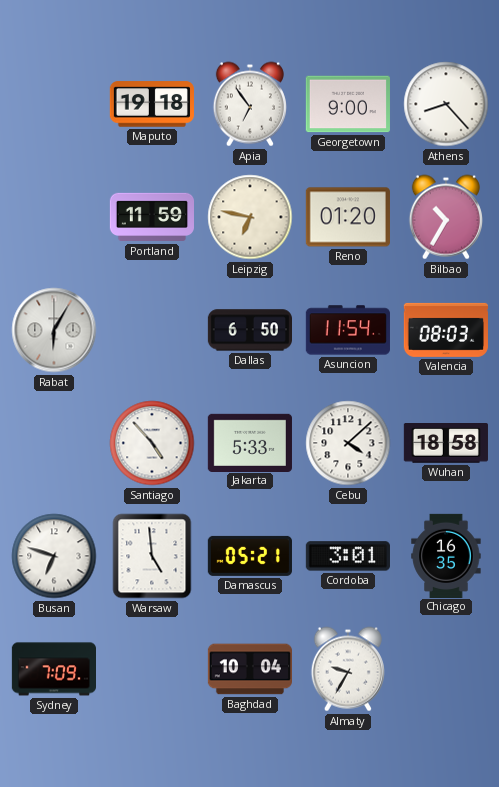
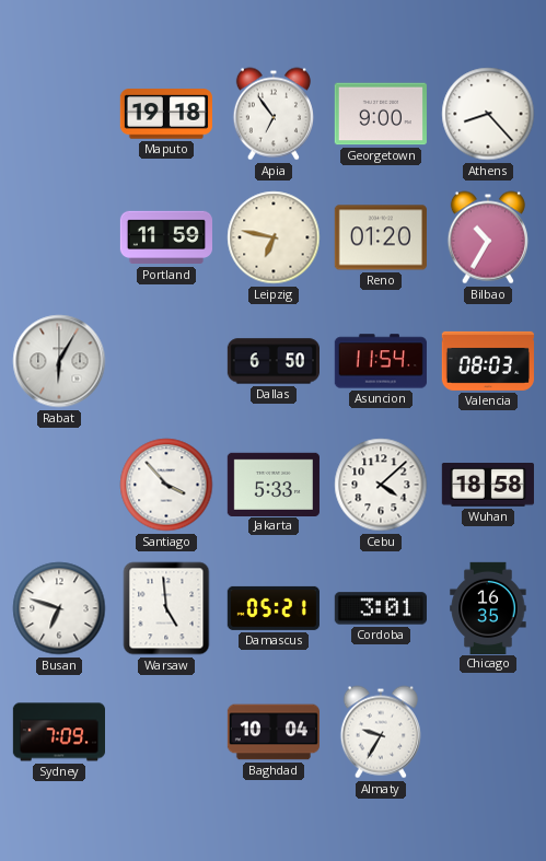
Santiago: 4:53 -> 3:53 (166, 485)
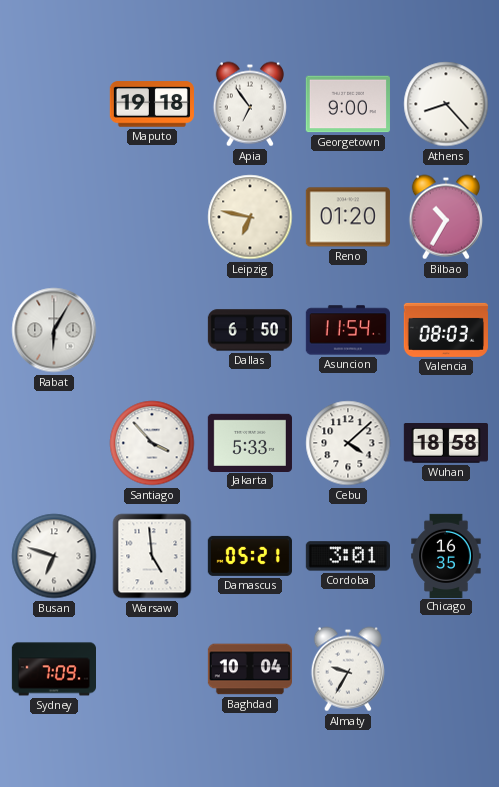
Portland: 11:59 -> none (165, 237)
